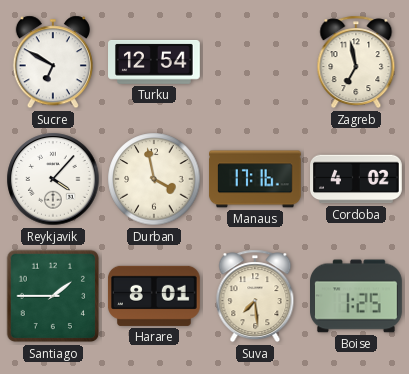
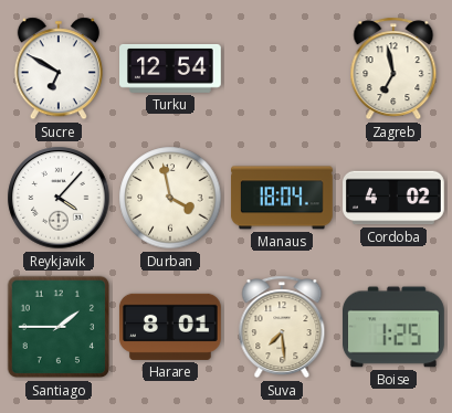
Manaus: 17:16 -> 18:04 (283, 198)
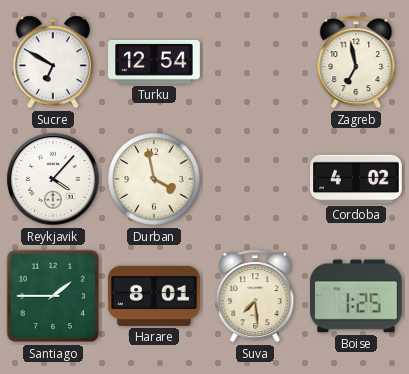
Manaus: 18:04 -> none (283, 198)
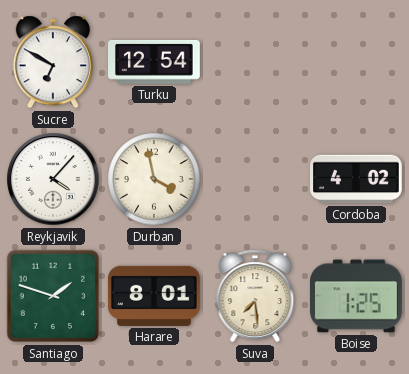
Zagreb: 6:58 -> none (356, 62)
Santiago: 1:45 -> 1:48 (53, 296)
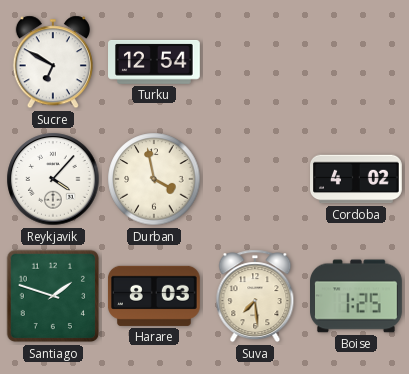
Harare: 8:01 -> 8:03 (154, 296)
